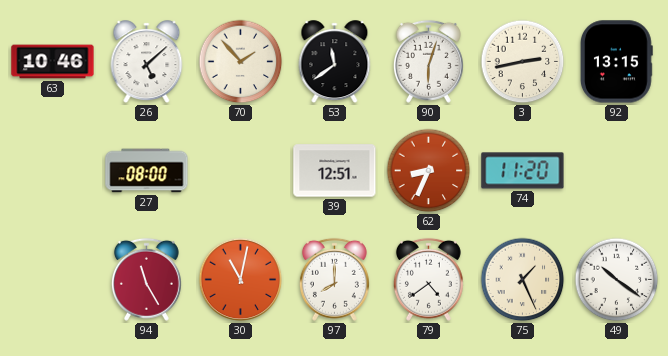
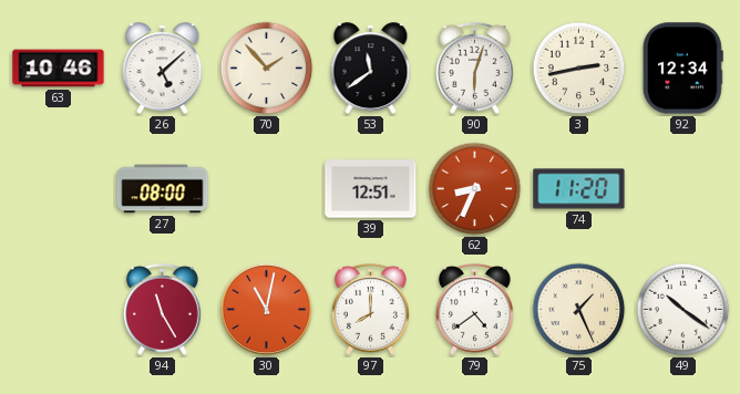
92: 13:15 -> 12:34 (682, 69)
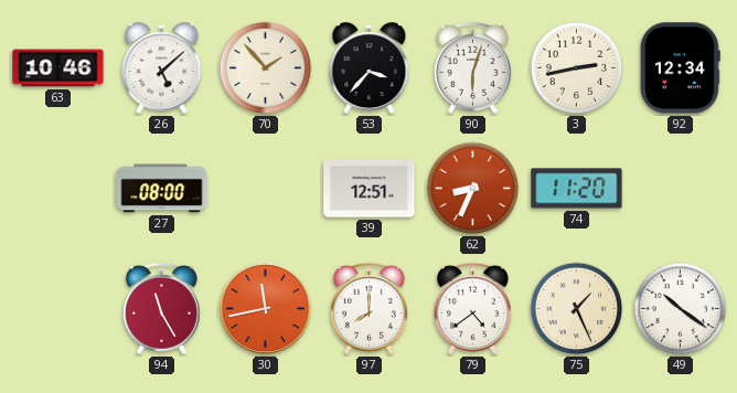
53: 11:39 -> 3:37 (370, 68)
30: 11:02 -> 11:43 (266, 309)
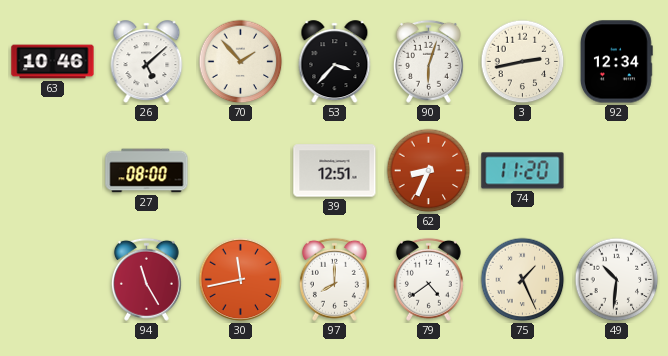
49: 10:21 -> 10:31 (617, 280)
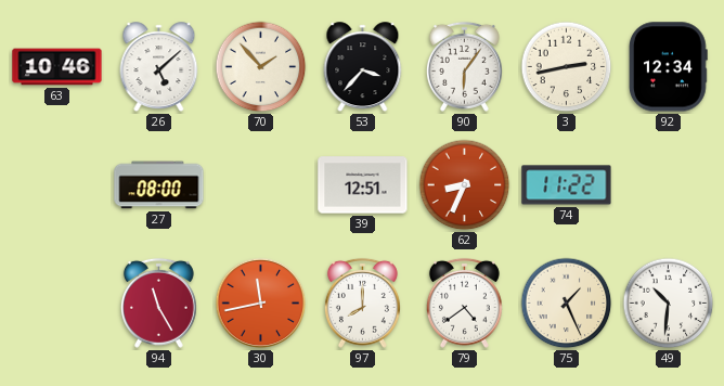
90: 6:03 -> 6:06 (464, 66)
74: 11:20 -> 11:22 (567, 185)
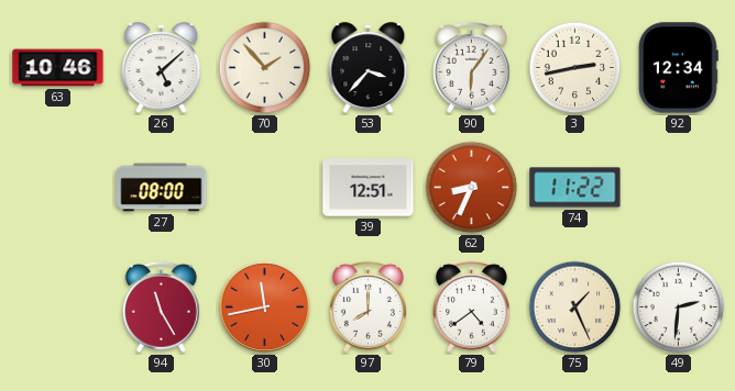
49: 10:31 -> 2:31 (679, 308)
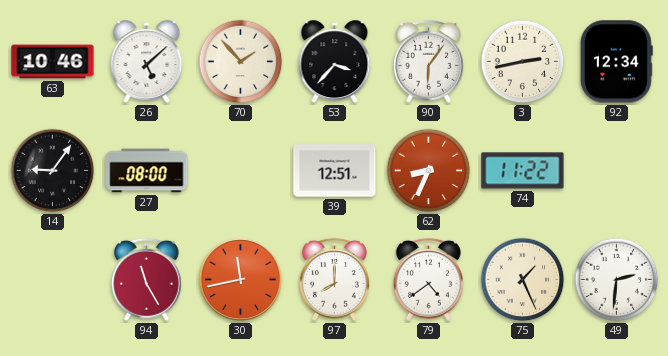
14: none -> 9:06 (53, 171)
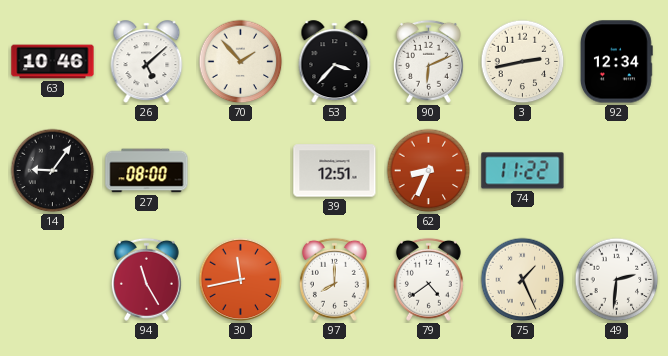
90: 6:06 -> 6:11 (428, 61)
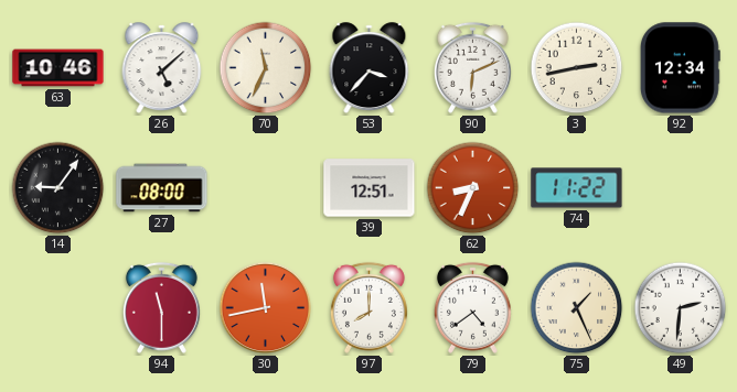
70: 1:53 -> 11:34 (266, 68)
94: 11:25 -> 11:30 (161, 307)
